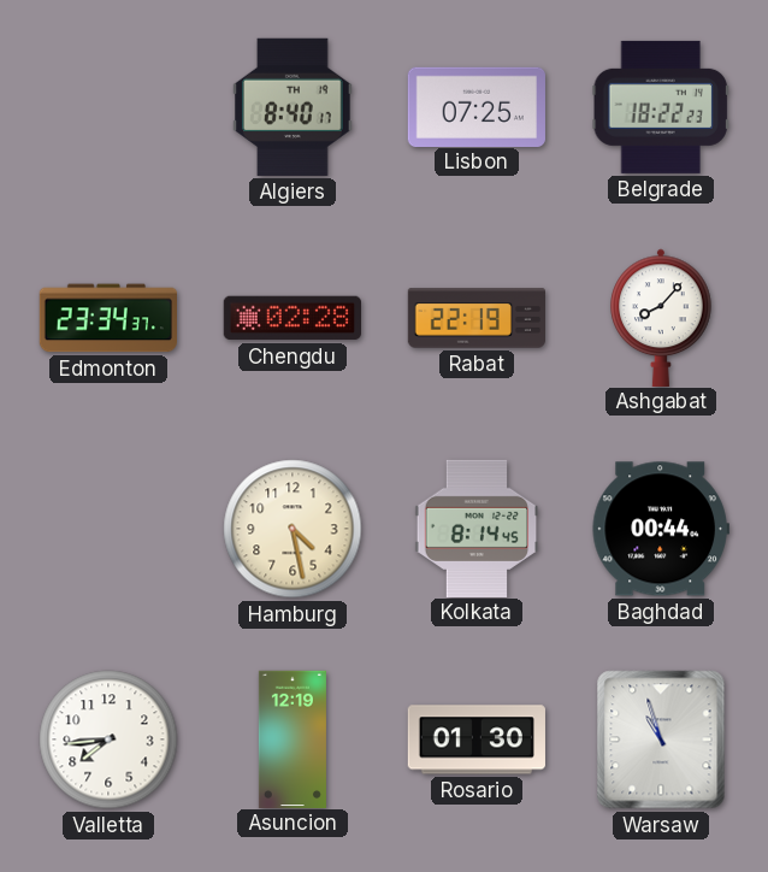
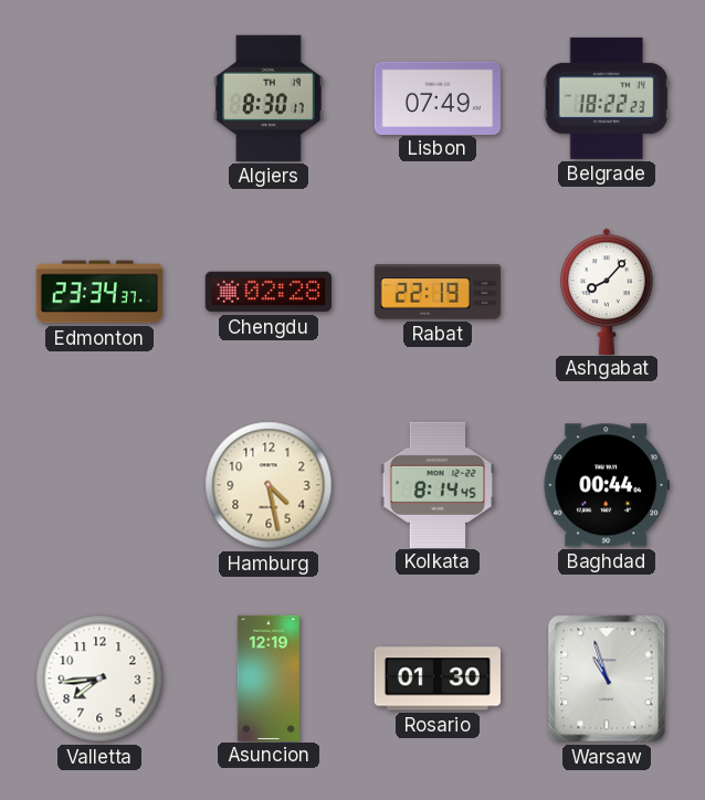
Algiers: 8:40 -> 8:30 (269, 98)
Lisbon: 07:25 -> 07:49 (438, 97)
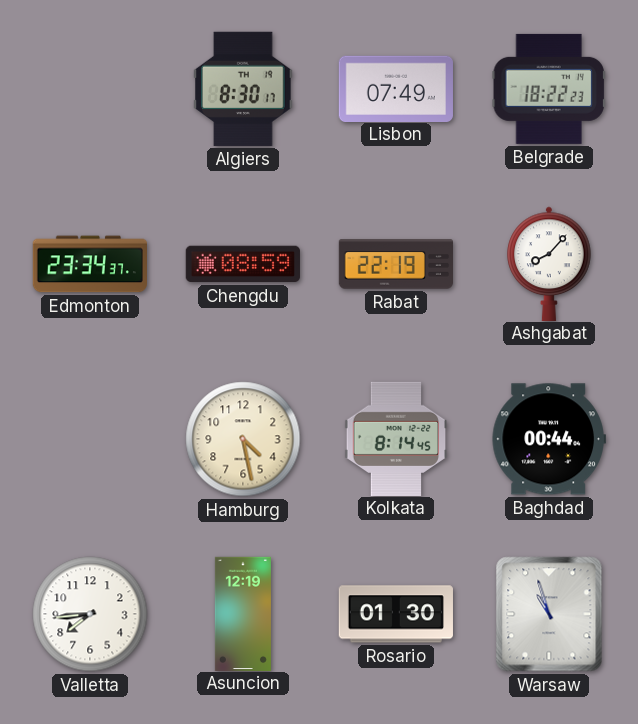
Chengdu: 02:28 -> 08:59 (243, 264)
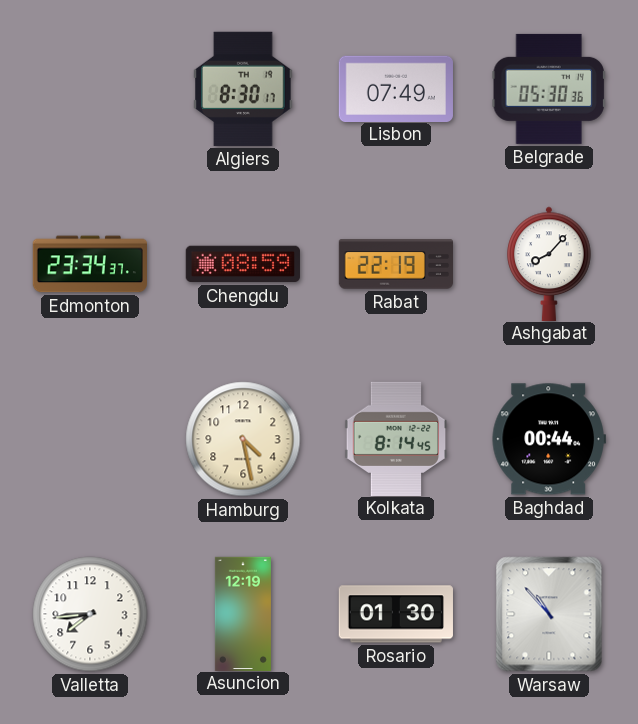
Belgrade: 18:22 -> 05:30 (549, 89)
Warsaw: 10:57 -> 10:53 (549, 614)
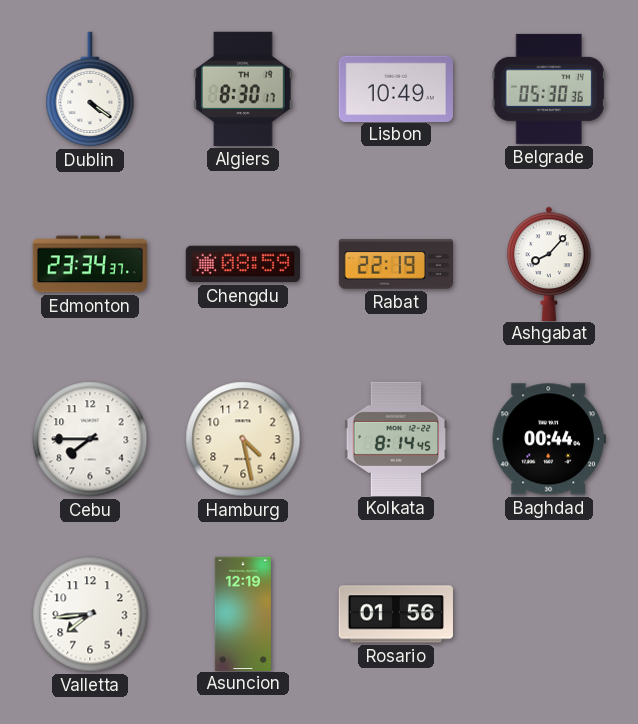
Dublin: none -> 4:21 (90, 89)
Lisbon: 07:49 -> 10:49 (396, 88)
Cebu: none -> 7:45 (90, 439)
Rosario: 01:30 -> 01:56 (396, 614)
Warsaw: 10:53 -> none (549, 614)
